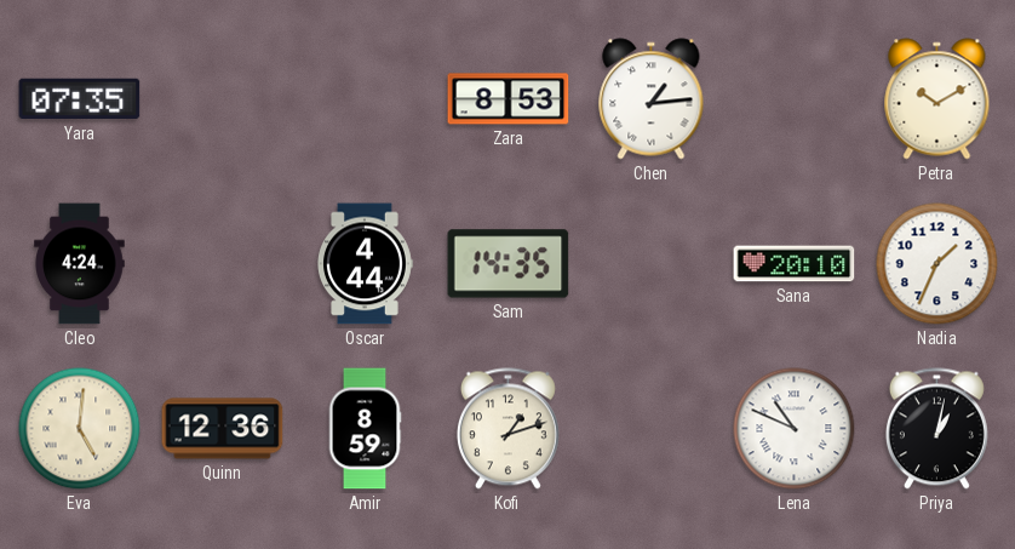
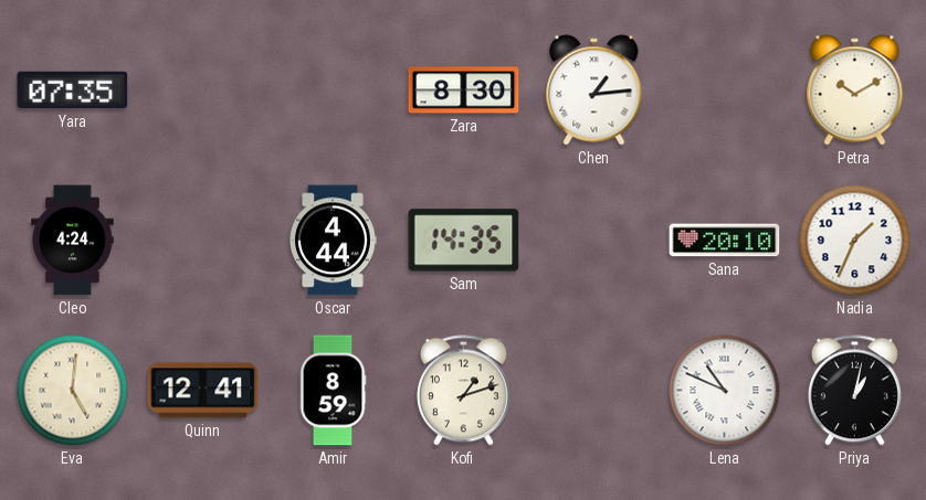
Zara: 8:53 -> 8:30 (464, 91)
Quinn: 12:36 -> 12:41 (203, 391)
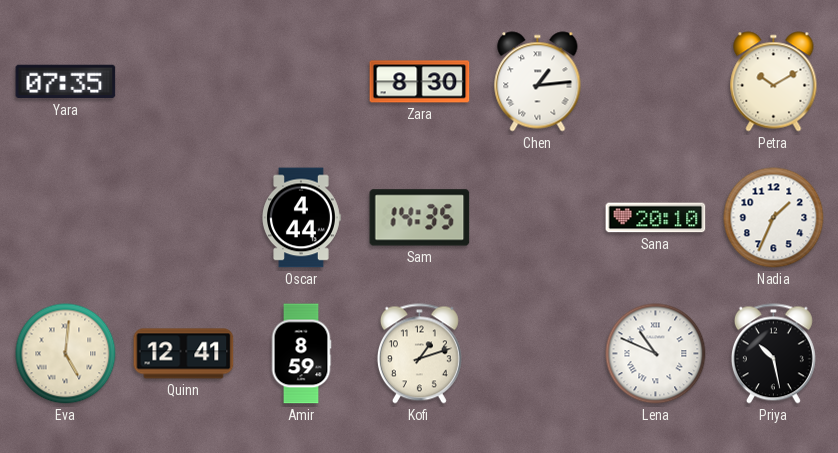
Cleo: 4:24 -> none (73, 241)
Priya: 1:02 -> 10:28 (773, 354)
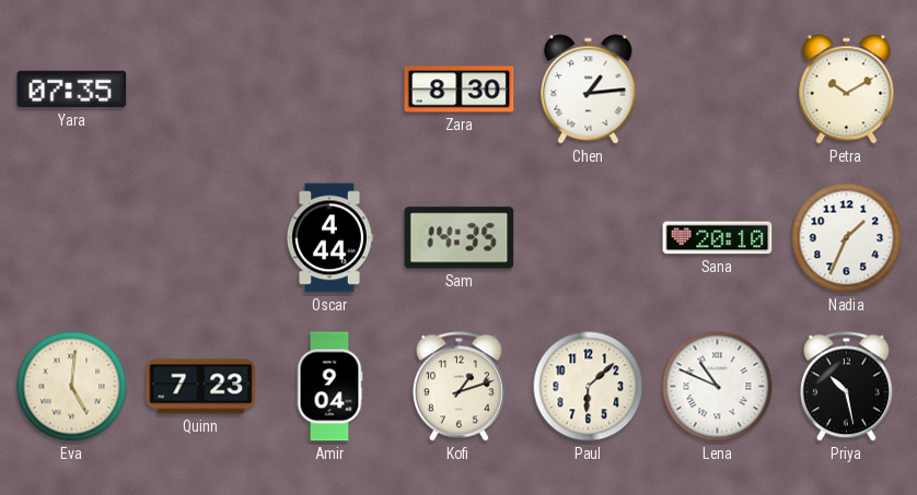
Quinn: 12:41 -> 7:23 (201, 387)
Amir: 8:59 -> 9:04 (329, 387)
Paul: none -> 6:08 (589, 387)
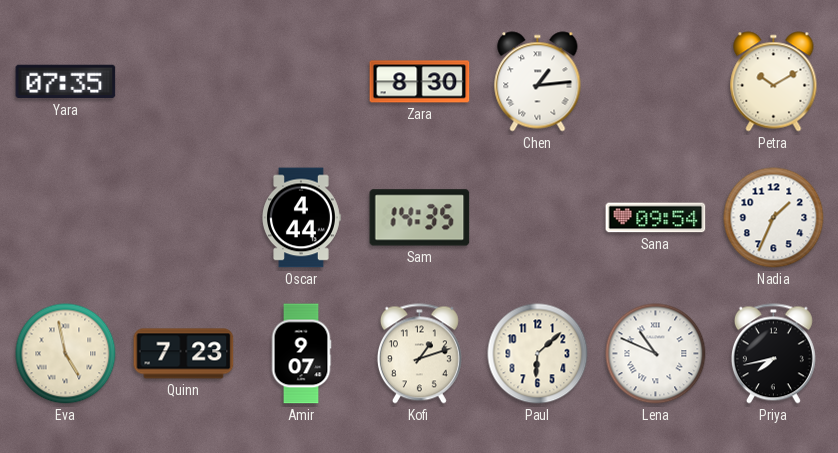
Sana: 20:10 -> 09:54 (656, 218)
Eva: 5:01 -> 4:58 (66, 354)
Amir: 9:04 -> 9:07 (301, 354)
Priya: 10:28 -> 7:43 (773, 354)
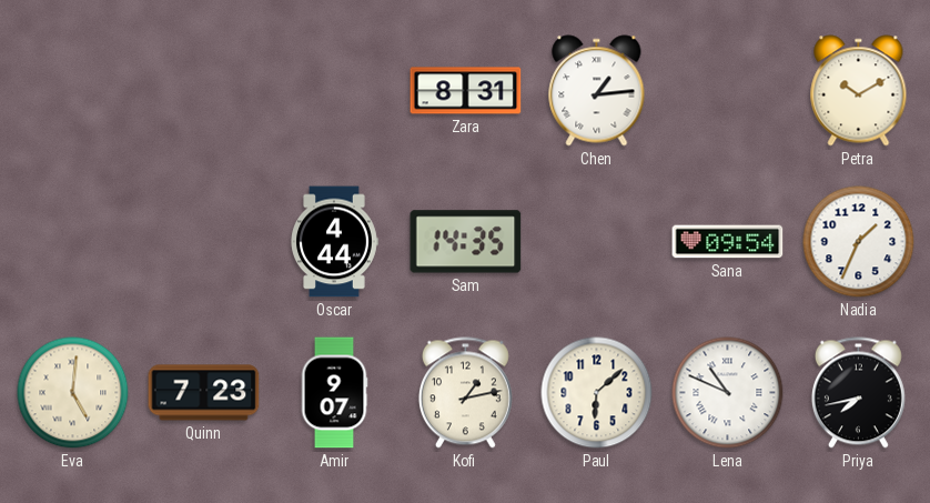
Yara: 07:35 -> none (66, 82)
Zara: 8:30 -> 8:31 (466, 91)
Eva: 4:58 -> 5:01 (73, 393)
Kofi: 1:12 -> 1:13 (465, 393)
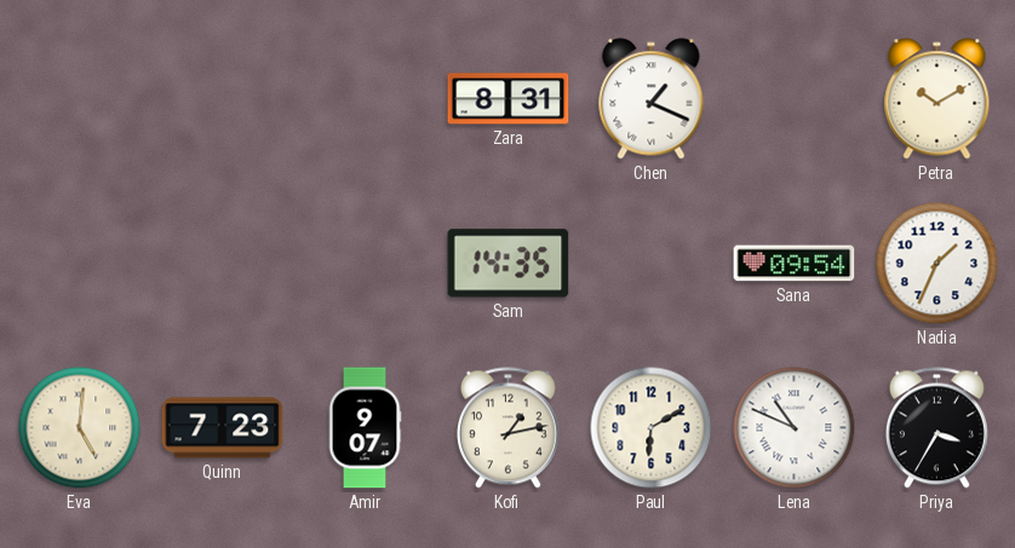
Chen: 1:14 -> 1:19 (652, 99)
Oscar: 4:44 -> none (335, 242)
Paul: 6:08 -> 6:10 (652, 428)
Priya: 7:43 -> 3:35 (936, 428)
